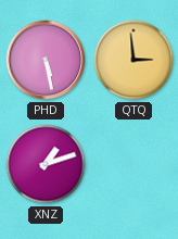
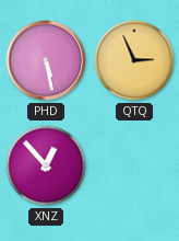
QTQ: 2:59 -> 2:56 (134, 60)
XNZ: 1:12 -> 12:53 (46, 165)
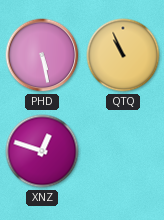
QTQ: 2:56 -> 10:56 (123, 55)
XNZ: 12:53 -> 12:48 (42, 151)
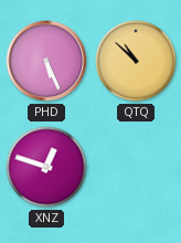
PHD: 5:28 -> 5:26 (46, 61)
QTQ: 10:56 -> 10:52 (136, 61)
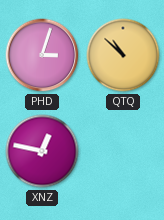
PHD: 5:26 -> 3:03 (42, 55)
XNZ: 12:48 -> 12:47 (42, 151)
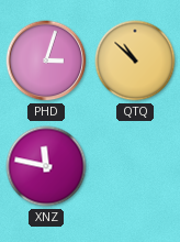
XNZ: 12:47 -> 11:47 (46, 166)
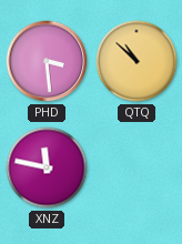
PHD: 3:03 -> 3:29 (47, 61)
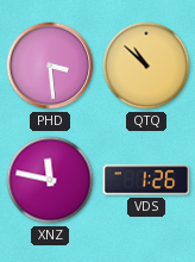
VDS: none -> 1:26 (146, 180)
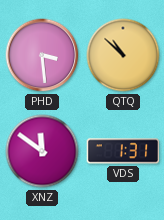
XNZ: 11:47 -> 11:51 (42, 151)
VDS: 1:26 -> 1:31 (123, 151)
